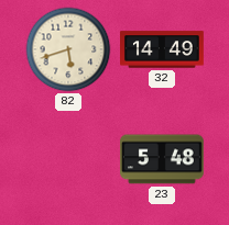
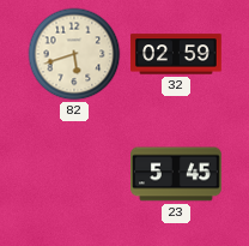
32: 14:49 -> 02:59 (176, 54)
23: 5:48 -> 5:45 (177, 174)
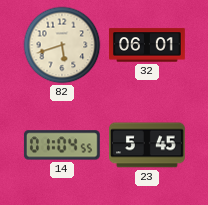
32: 02:59 -> 06:01 (147, 45)
14: none -> 01:04 (62, 145)
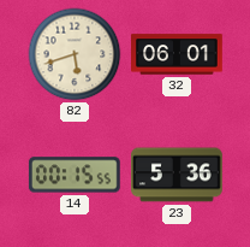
14: 01:04 -> 00:15 (75, 175)
23: 5:45 -> 5:36 (178, 175)
